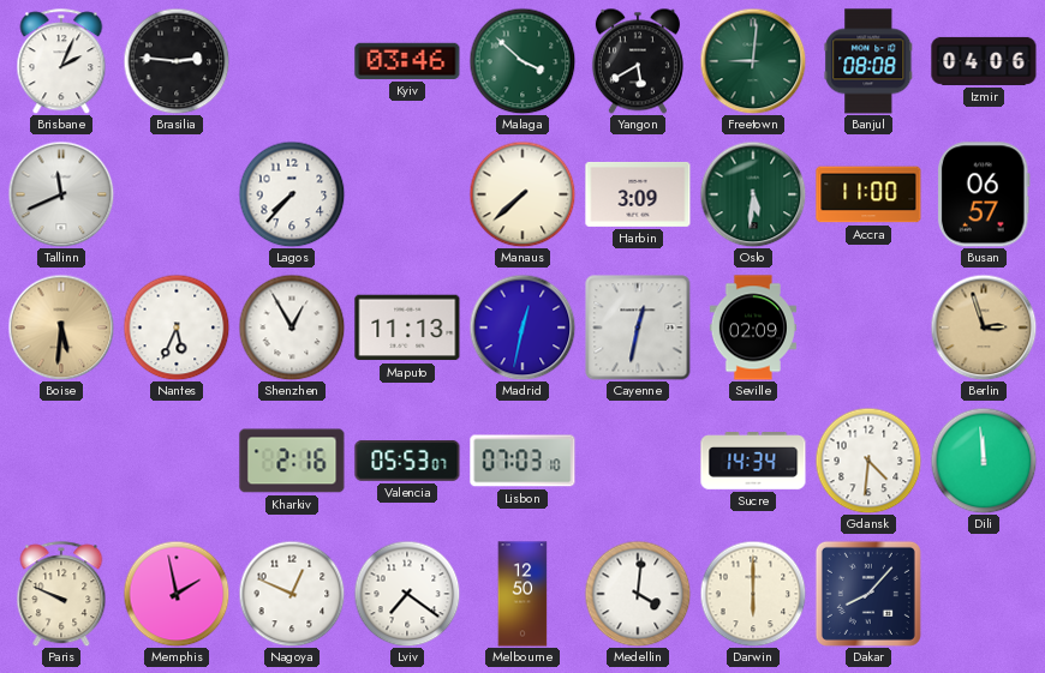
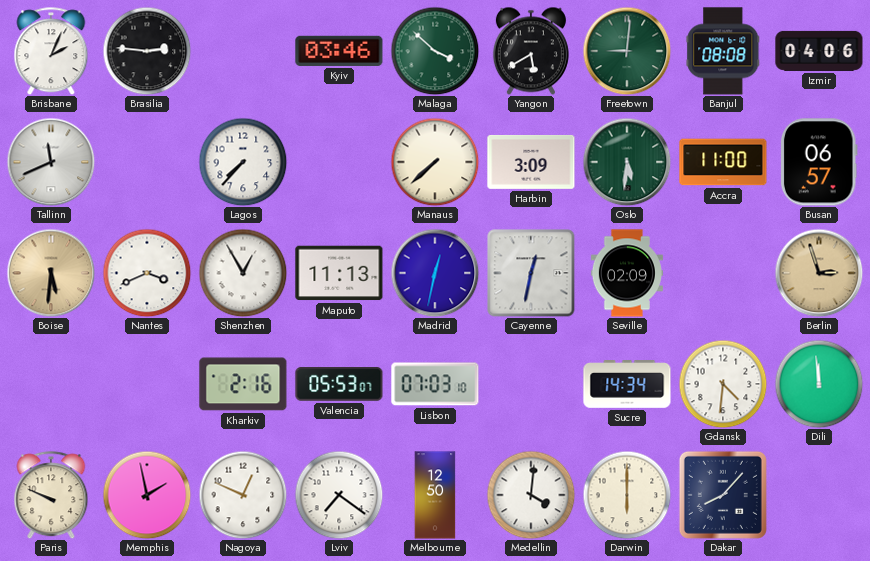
Nantes: 5:34 -> 3:41 (147, 273)
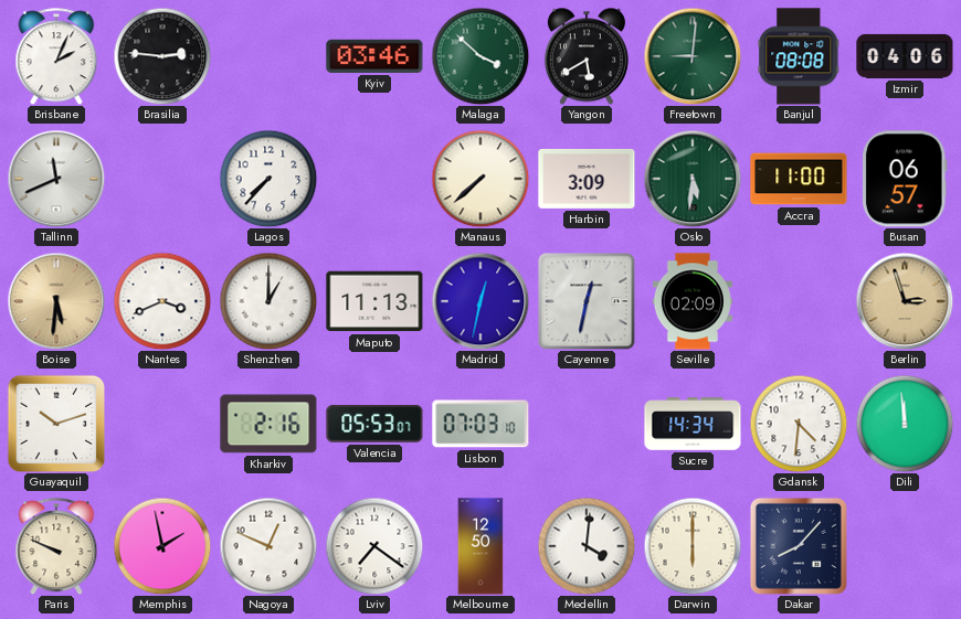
Shenzhen: 12:55 -> 1:00 (268, 301)
Guayaquil: none -> 10:12 (56, 424)
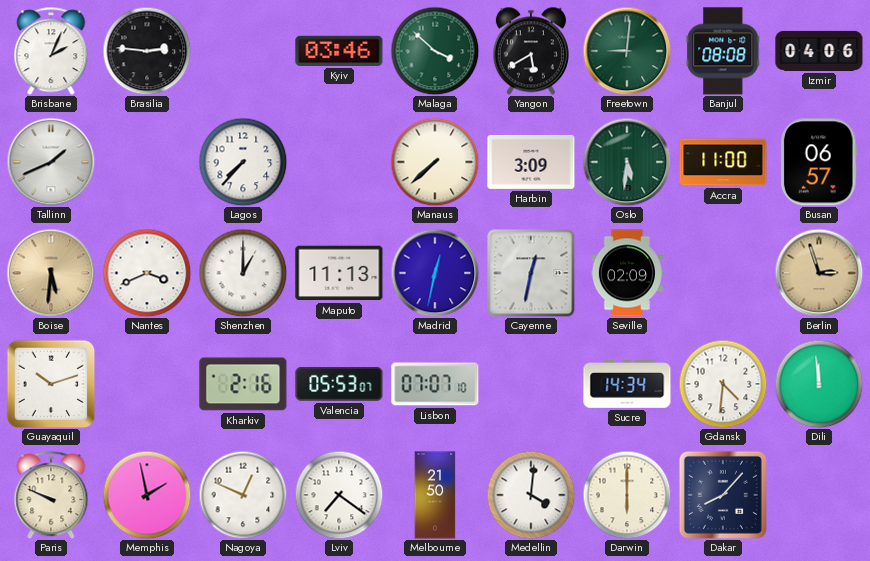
Tallinn: 11:41 -> 1:41 (51, 162)
Lisbon: 07:03 -> 07:07 (435, 384)
Melbourne: 12:50 -> 21:50 (435, 495)
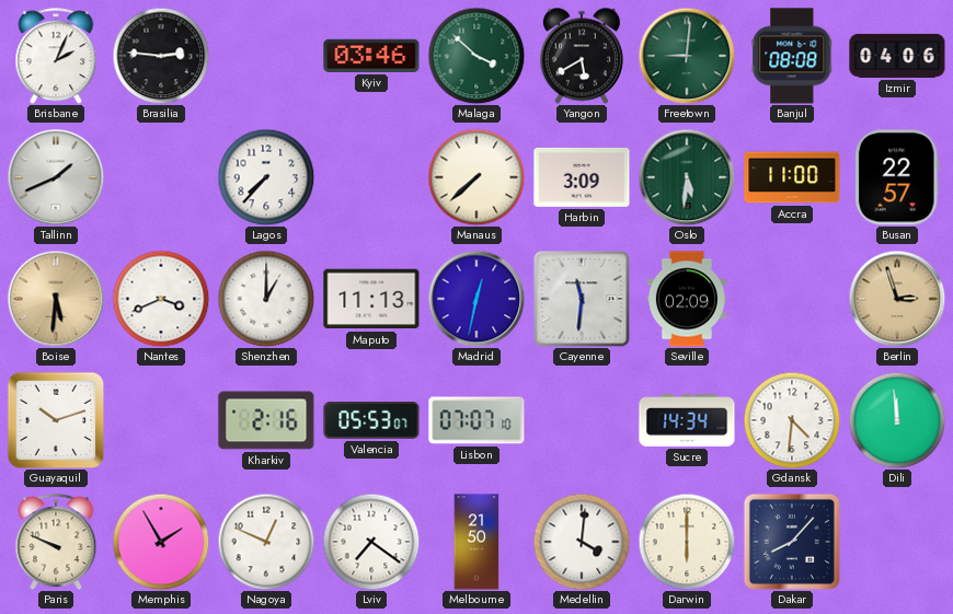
Busan: 06:57 -> 22:57 (897, 177)
Cayenne: 12:32 -> 11:31 (582, 299)
Memphis: 1:58 -> 1:55 (161, 542)
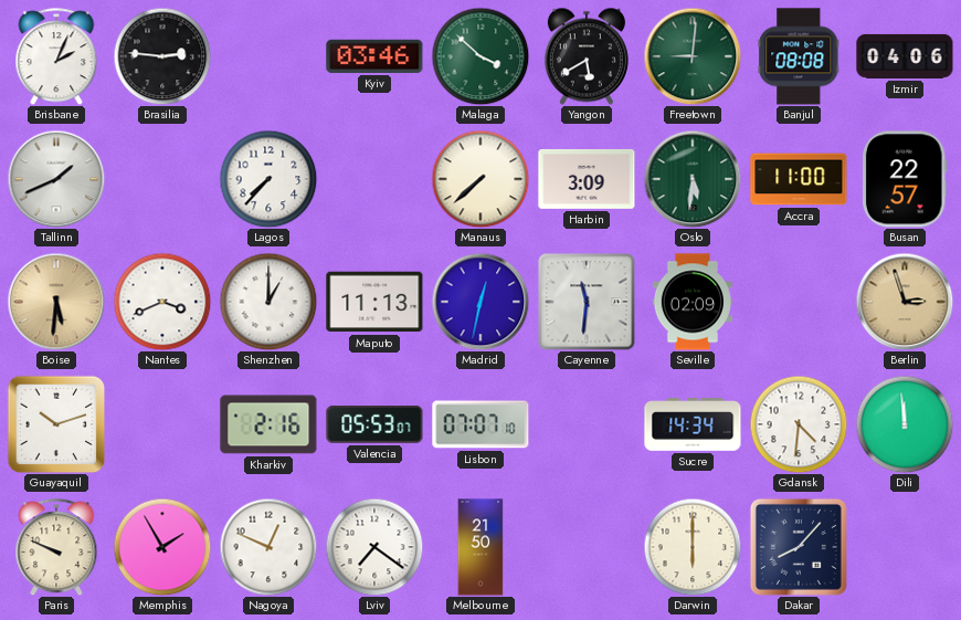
Medellin: 4:01 -> none (582, 542)
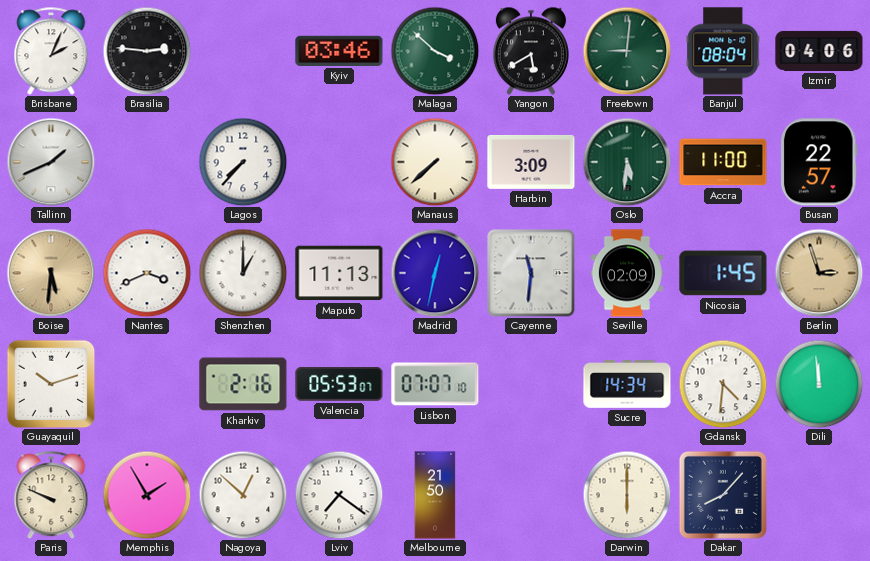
Banjul: 08:08 -> 08:04 (723, 51)
Nicosia: none -> 1:45 (723, 273)
Nagoya: 12:49 -> 12:52 (243, 495)
